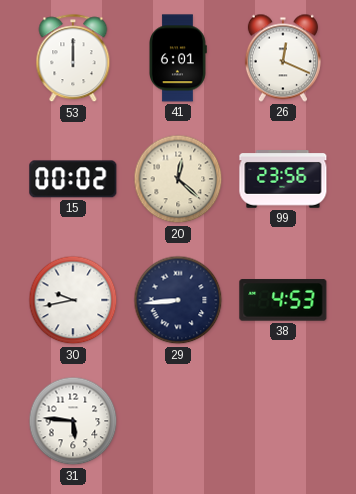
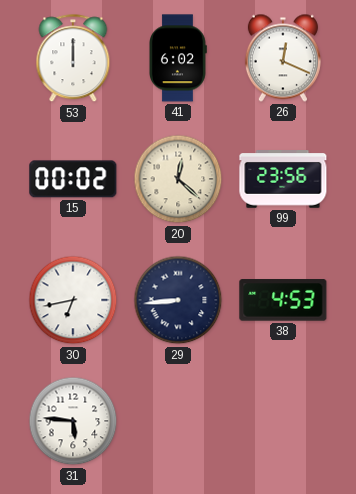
41: 6:01 -> 6:02 (178, 58)
30: 9:43 -> 6:43 (73, 300)
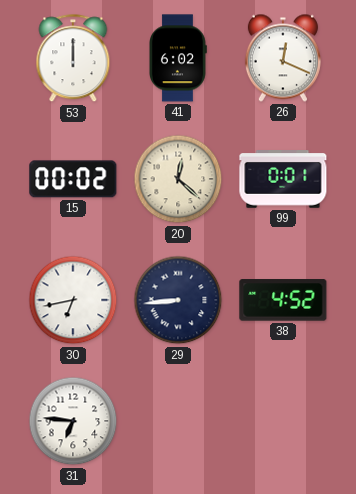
99: 23:56 -> 0:01 (283, 179)
38: 4:53 -> 4:52 (283, 300)
31: 5:46 -> 6:46 (73, 421)
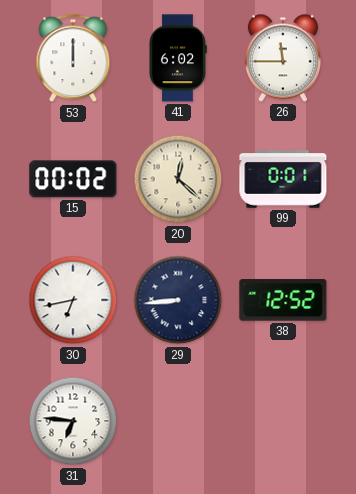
26: 12:19 -> 11:45 (283, 58)
38: 4:52 -> 12:52 (283, 300)
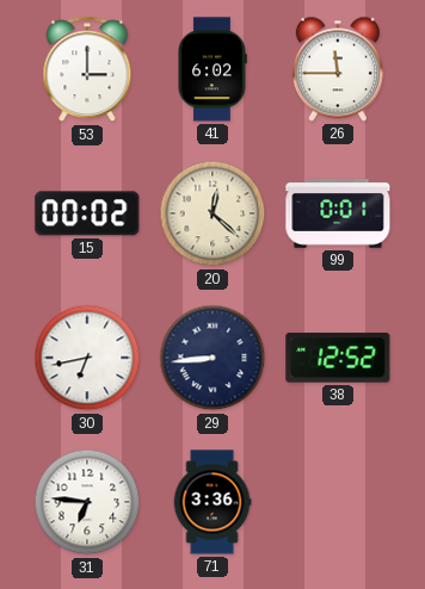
53: 12:00 -> 3:00 (87, 70)
71: none -> 3:36 (213, 502)
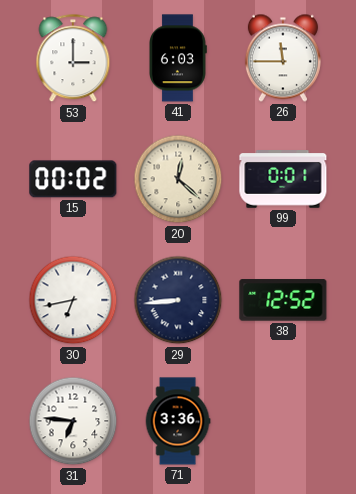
41: 6:02 -> 6:03 (178, 58)
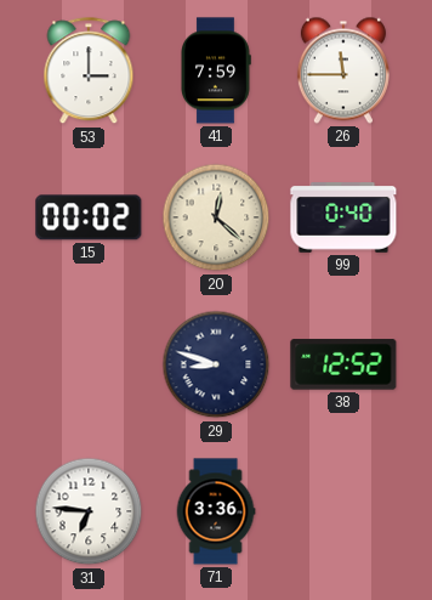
41: 6:03 -> 7:59 (216, 70)
99: 0:01 -> 0:40 (343, 217)
30: 6:43 -> none (73, 300)
29: 8:44 -> 8:48 (216, 364)
